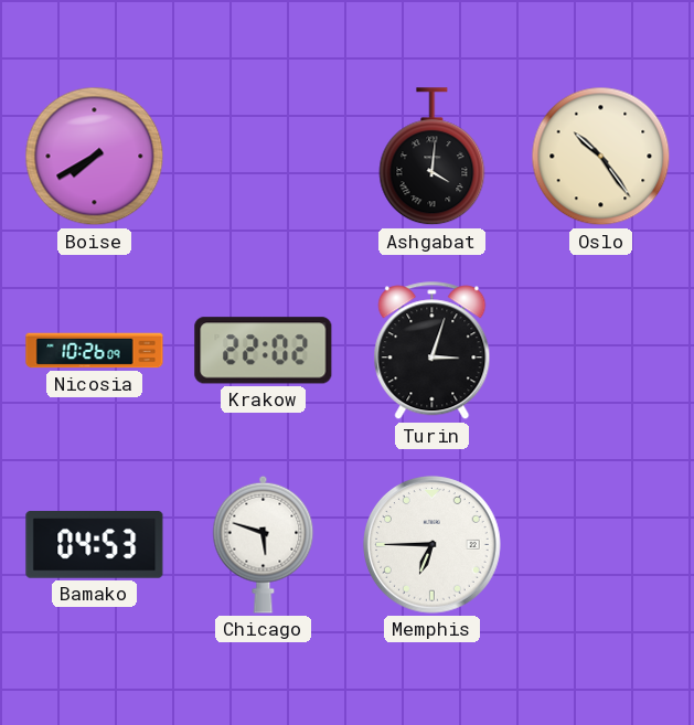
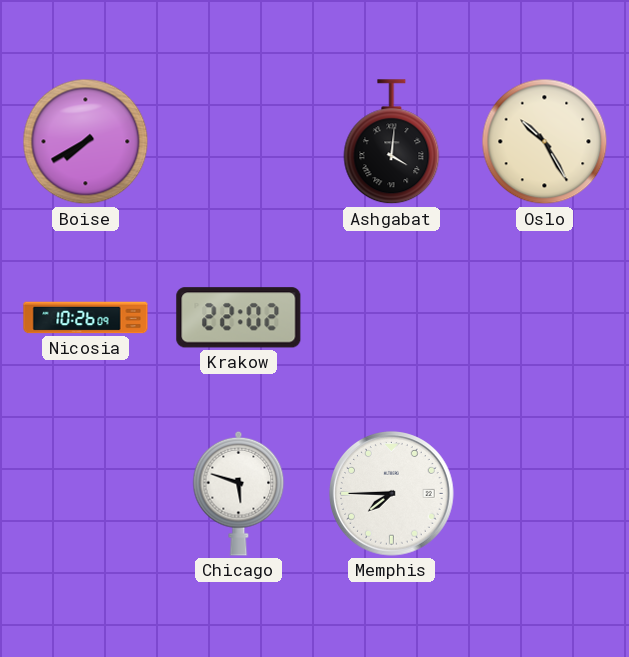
Oslo: 10:24 -> 10:25 (545, 142)
Turin: 3:03 -> none (433, 351)
Bamako: 04:53 -> none (95, 545)
Memphis: 6:45 -> 7:45 (392, 494)
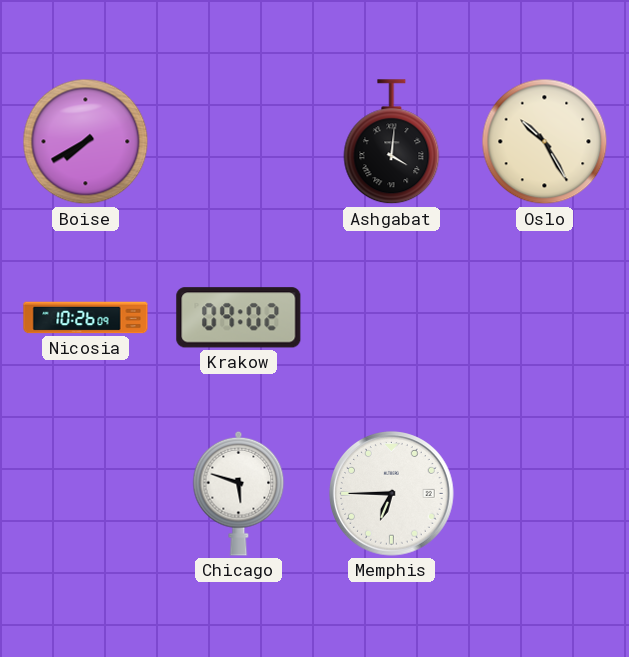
Krakow: 22:02 -> 09:02 (239, 318)
Memphis: 7:45 -> 6:45 (392, 494)
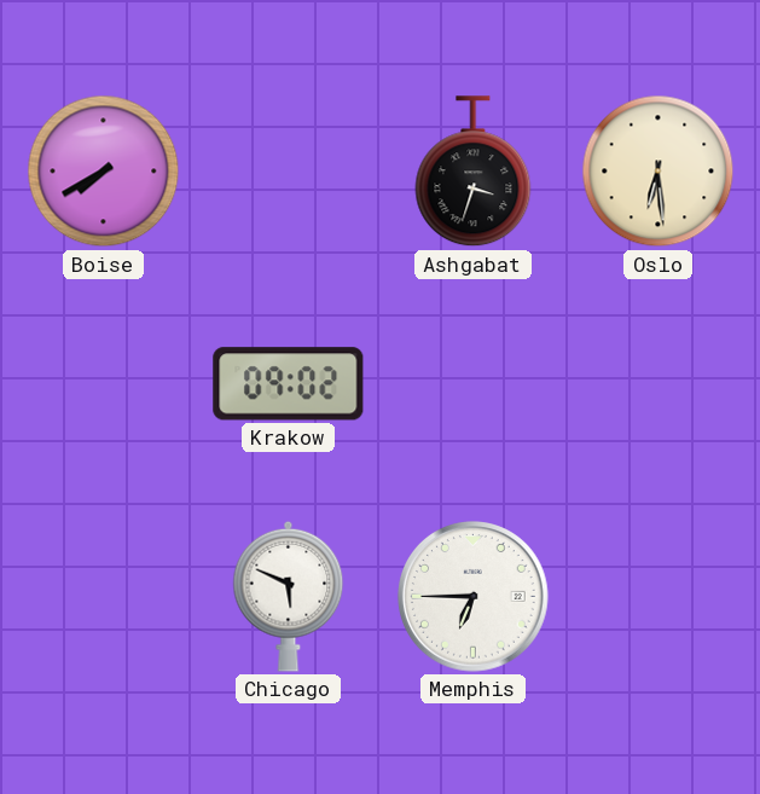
Ashgabat: 4:01 -> 3:33 (474, 172)
Oslo: 10:25 -> 6:29 (659, 172)
Nicosia: 10:26 -> none (86, 318)
Chicago: 5:48 -> 5:49 (289, 596)
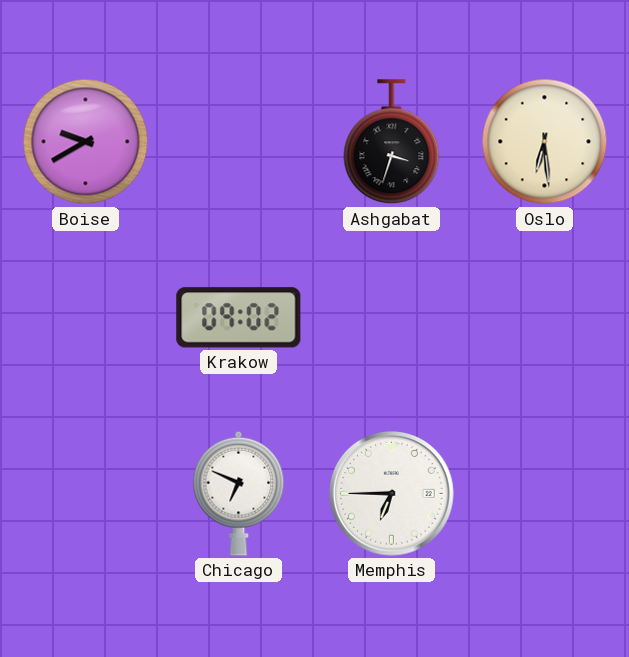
Boise: 7:40 -> 9:40 (86, 142)
Chicago: 5:49 -> 6:49 (239, 493)
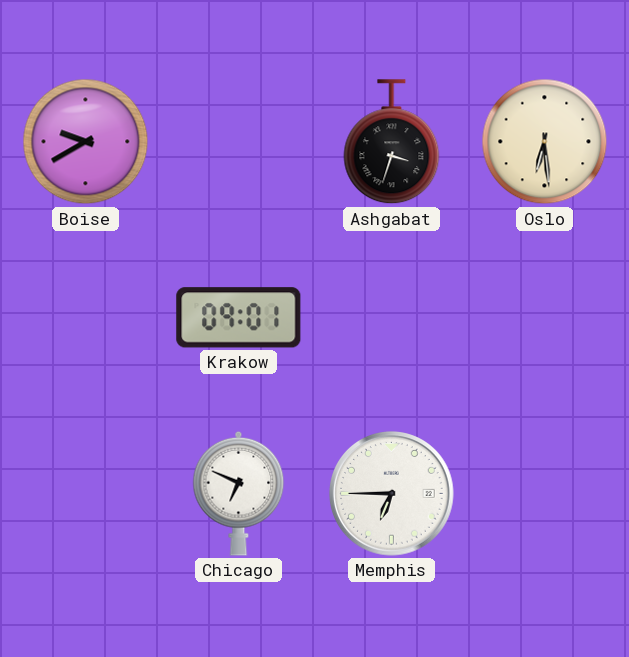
Krakow: 09:02 -> 09:01 (239, 318)
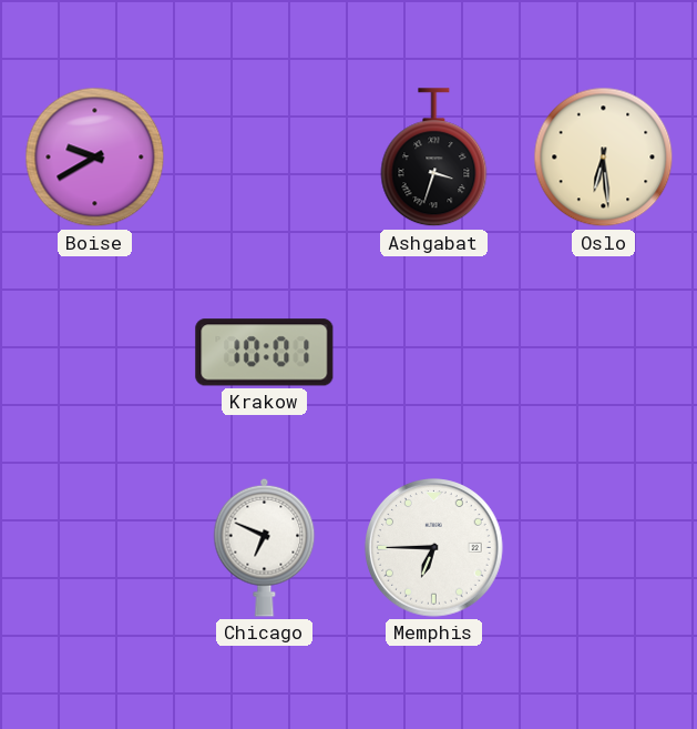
Krakow: 09:01 -> 10:01 (265, 353)
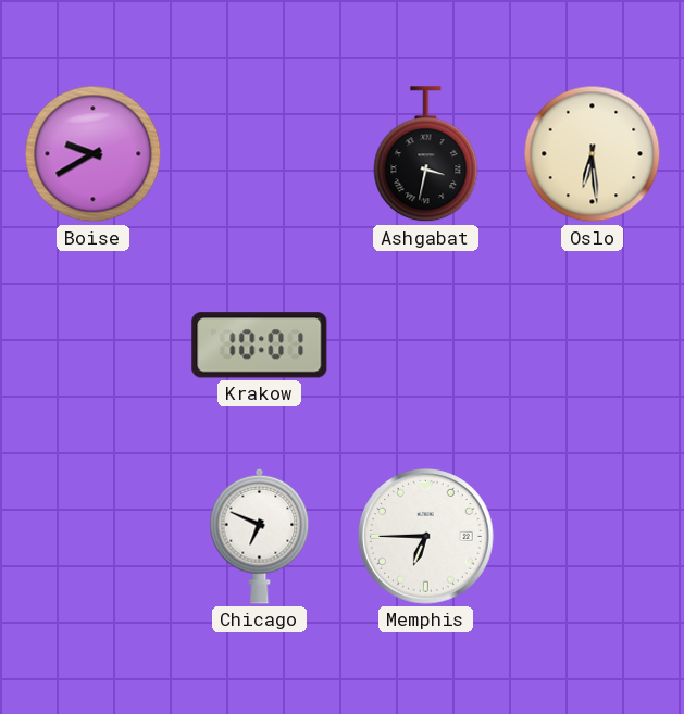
Ashgabat: 3:33 -> 3:32 (426, 154)
